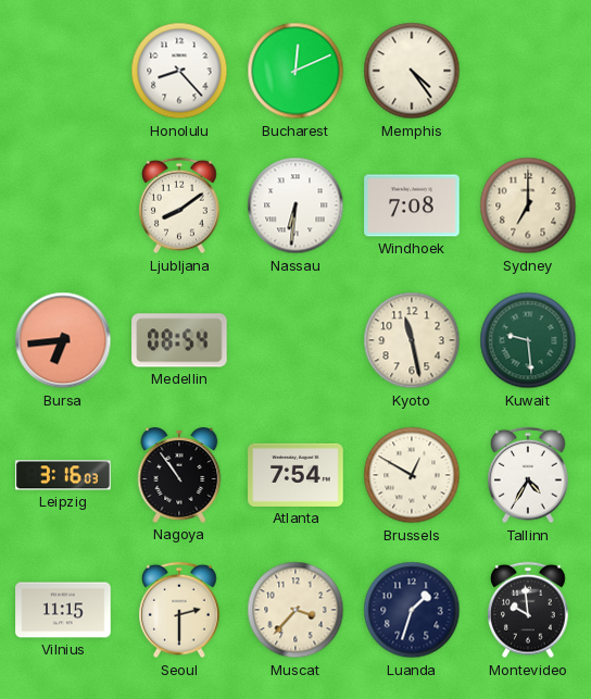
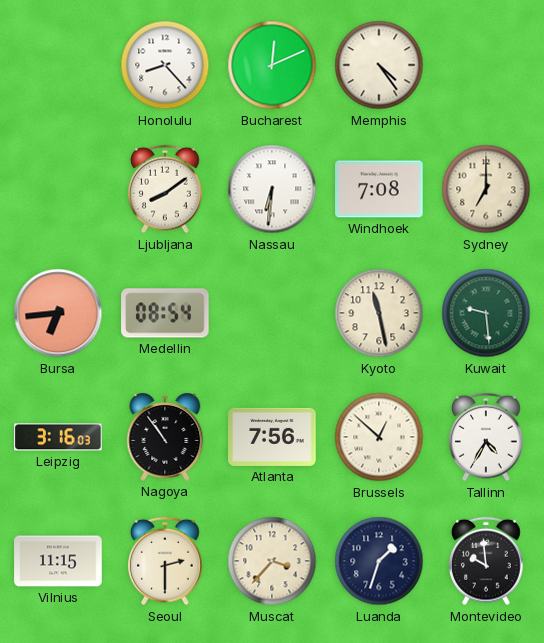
Atlanta: 7:54 -> 7:56 (272, 437)
Brussels: 12:50 -> 12:52 (379, 437)
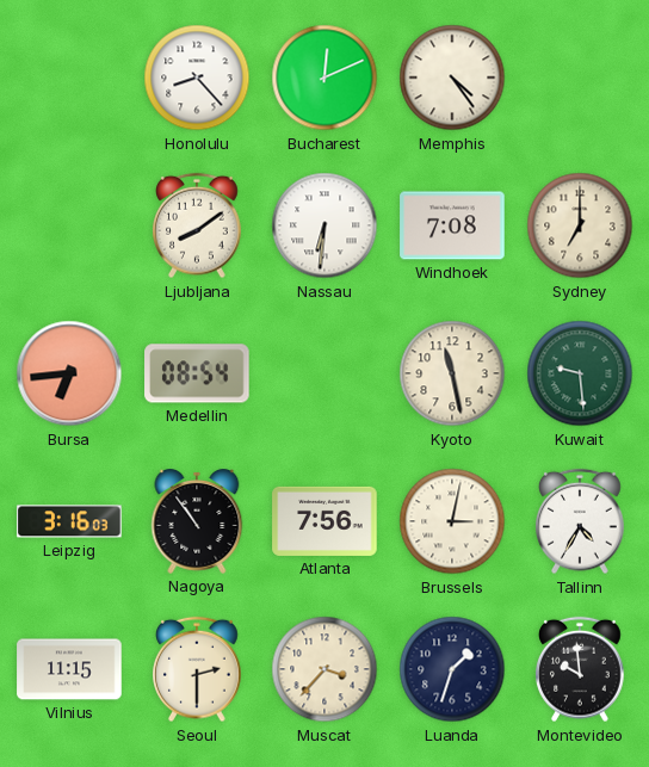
Brussels: 12:52 -> 3:02 (452, 521)
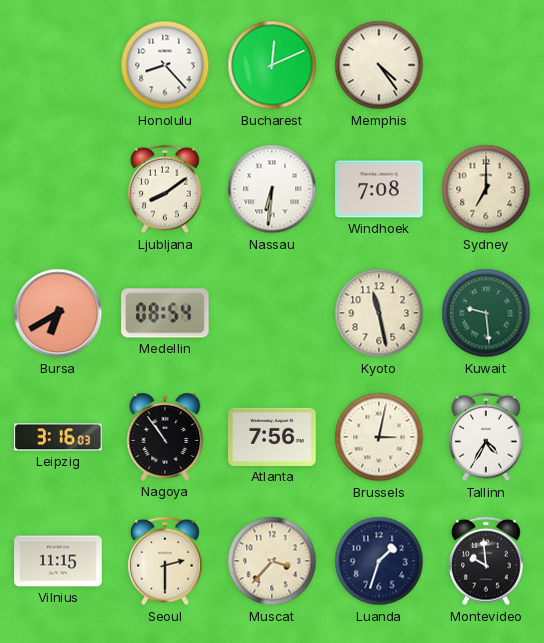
Bursa: 6:44 -> 6:40 (58, 313)
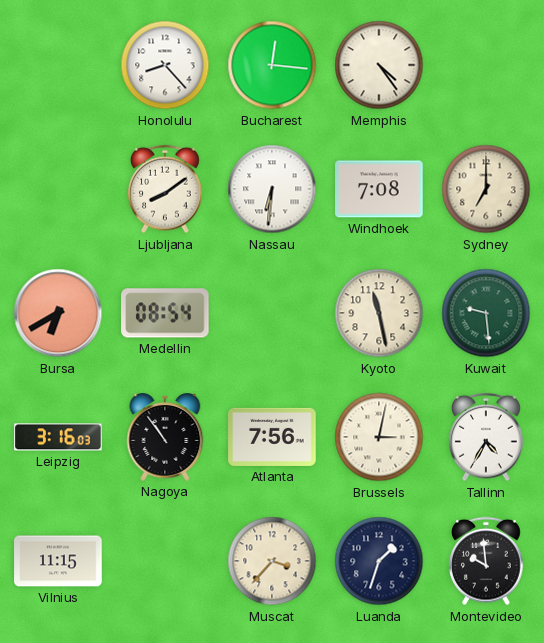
Bucharest: 12:11 -> 12:16 (272, 65)
Seoul: 2:30 -> none (166, 561)
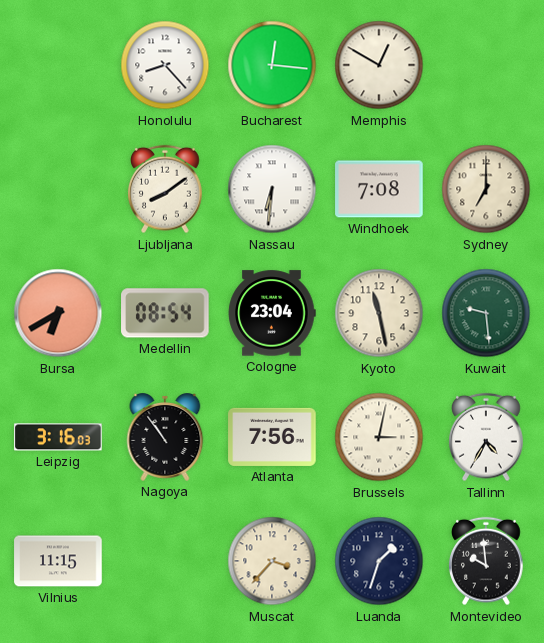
Memphis: 4:24 -> 12:50 (379, 65)
Cologne: none -> 23:04 (272, 313)
